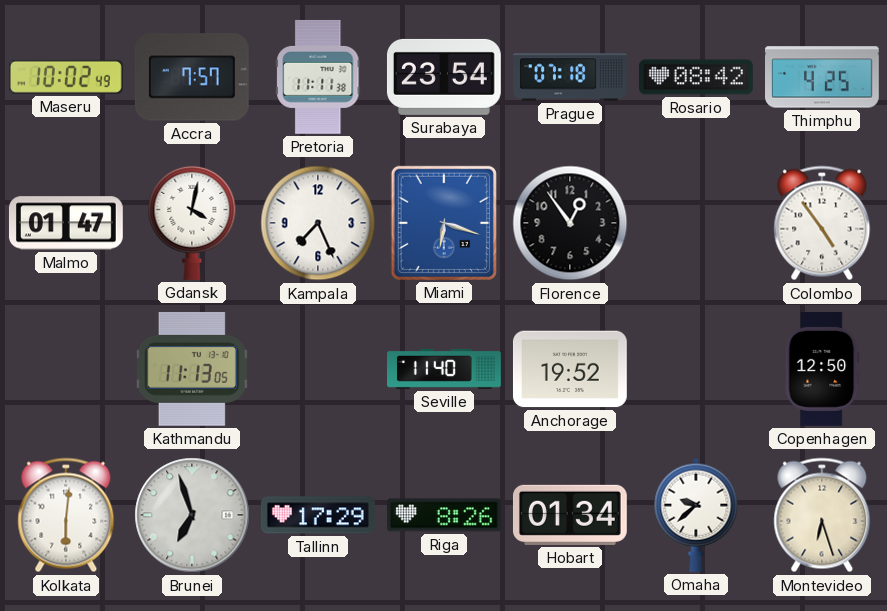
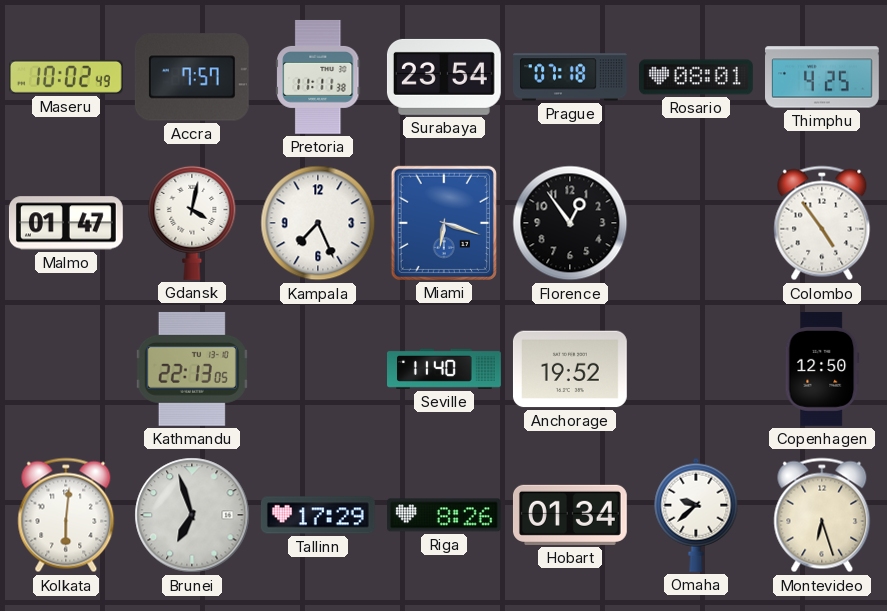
Rosario: 08:42 -> 08:01 (697, 77)
Kathmandu: 11:13 -> 22:13 (192, 369)
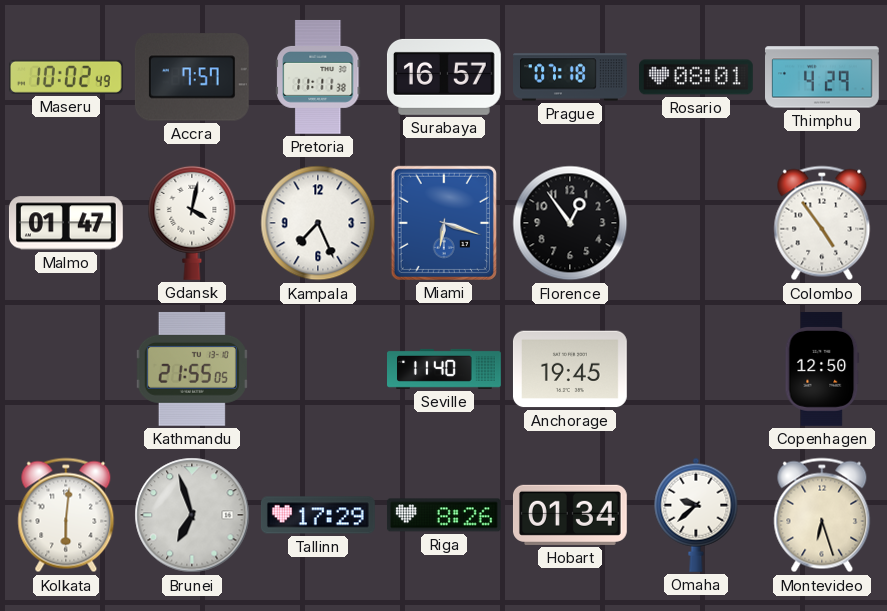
Surabaya: 23:54 -> 16:57 (444, 77)
Thimphu: 4:25 -> 4:29 (823, 77)
Kathmandu: 22:13 -> 21:55 (192, 369)
Anchorage: 19:52 -> 19:45 (570, 369)
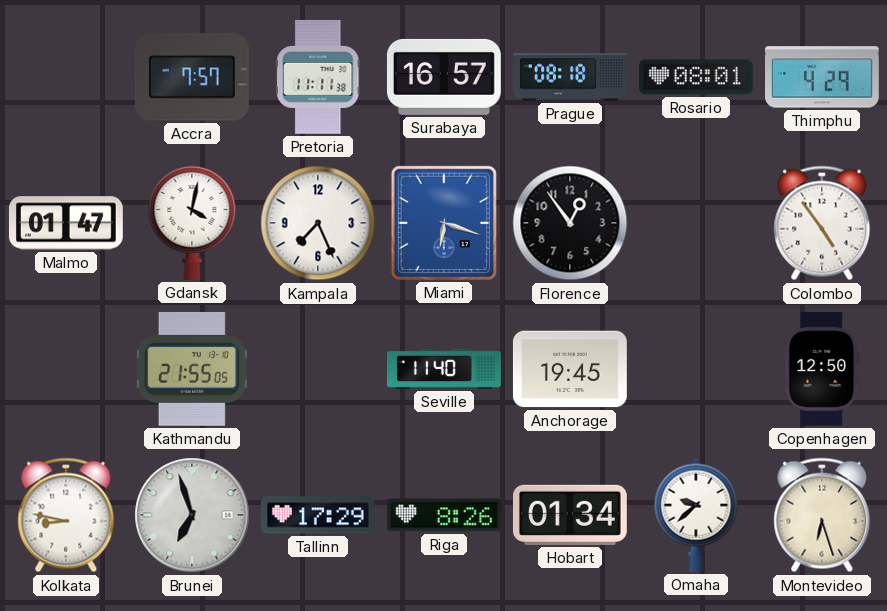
Maseru: 10:02 -> none (66, 77)
Prague: 07:18 -> 08:18 (571, 77)
Kolkata: 6:01 -> 8:47 (66, 515)
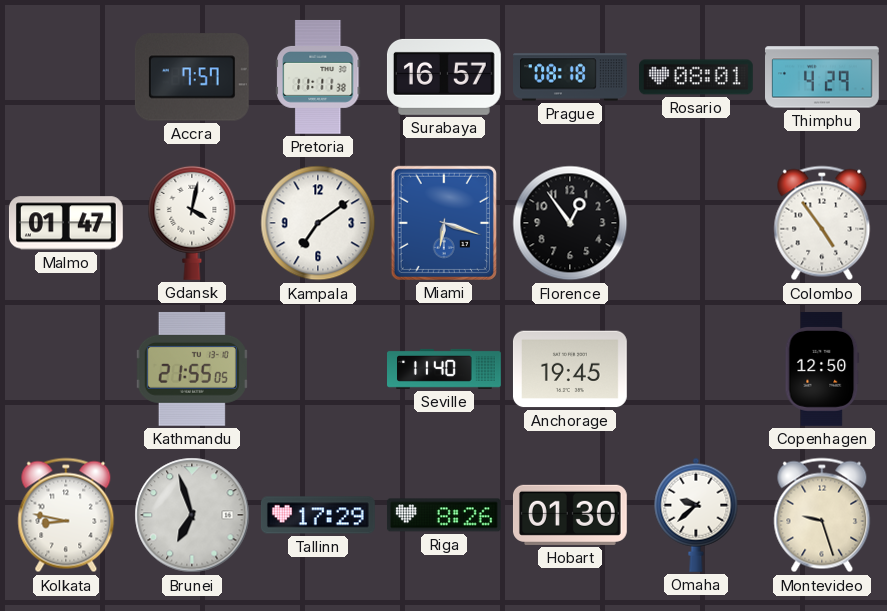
Kampala: 7:26 -> 7:09 (318, 223)
Hobart: 01:34 -> 01:30 (570, 515)
Montevideo: 6:27 -> 9:27 (822, 515)
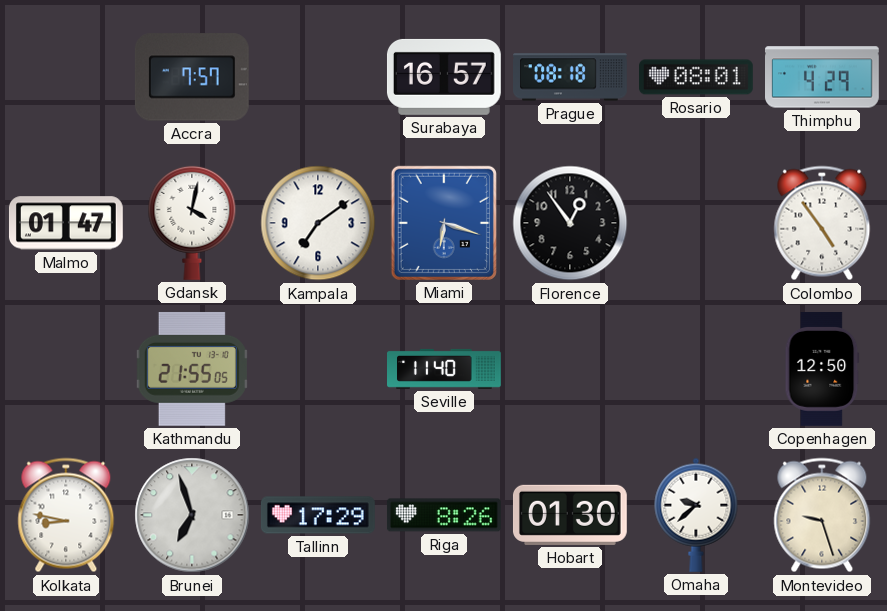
Pretoria: 11:11 -> none (318, 77)
Anchorage: 19:45 -> none (570, 369)
